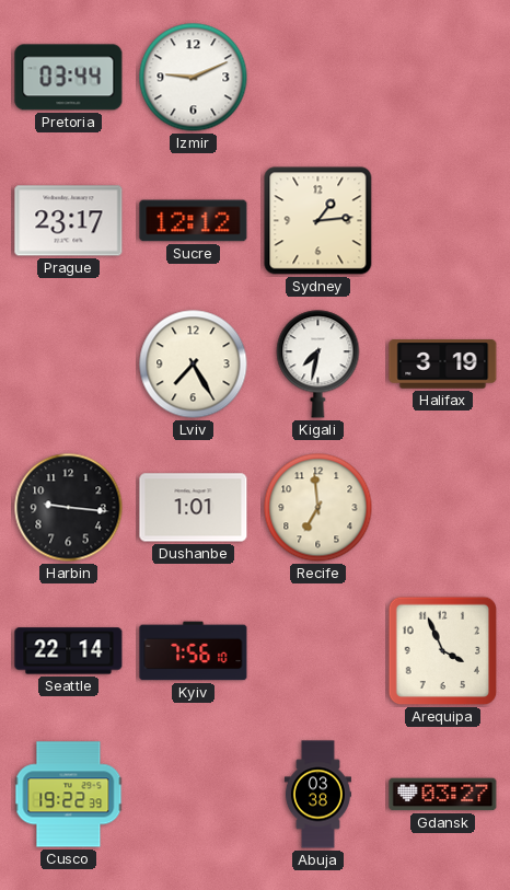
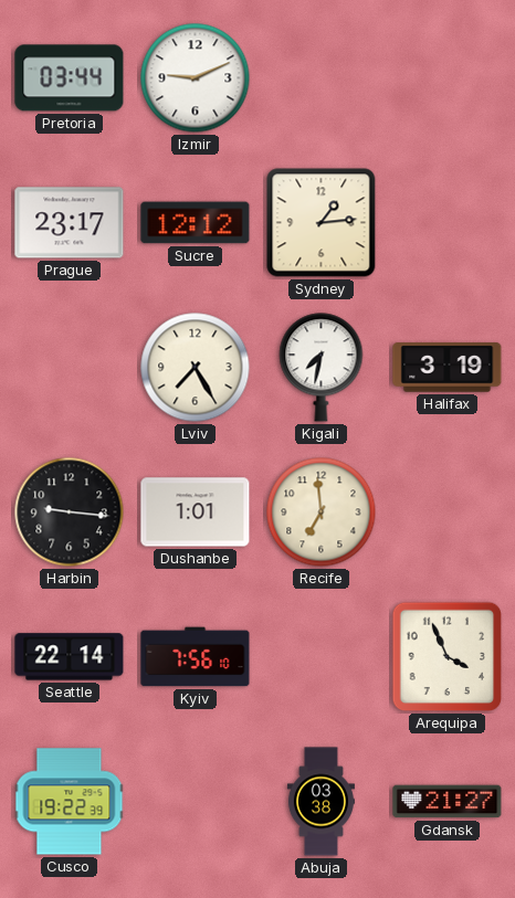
Gdansk: 03:27 -> 21:27 (448, 802)
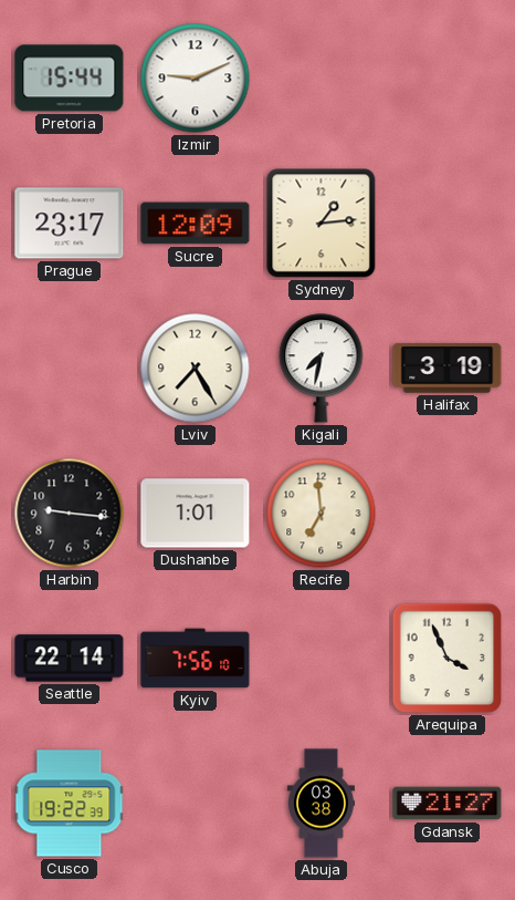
Pretoria: 03:44 -> 15:44 (70, 79)
Sucre: 12:12 -> 12:09 (196, 224)
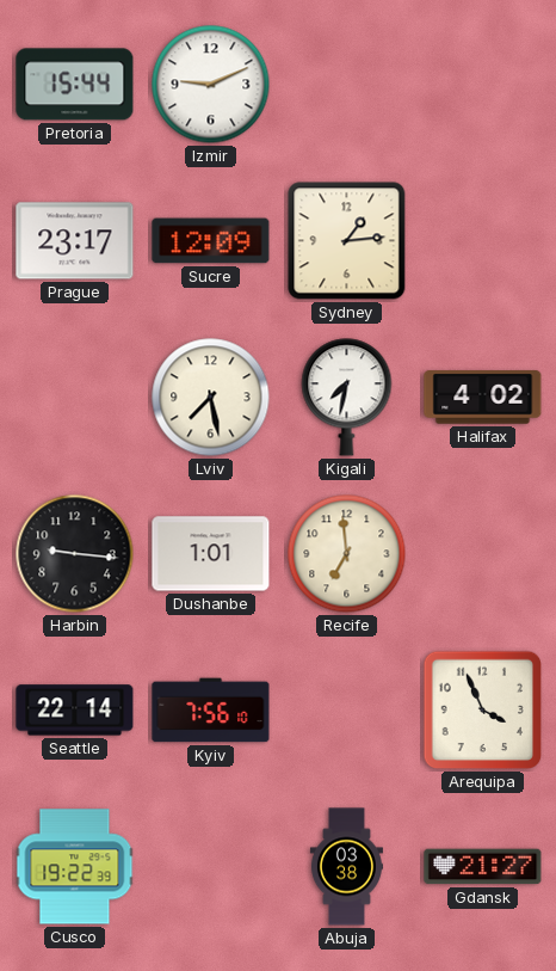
Lviv: 7:25 -> 7:28 (211, 398)
Halifax: 3:19 -> 4:02 (483, 398)
